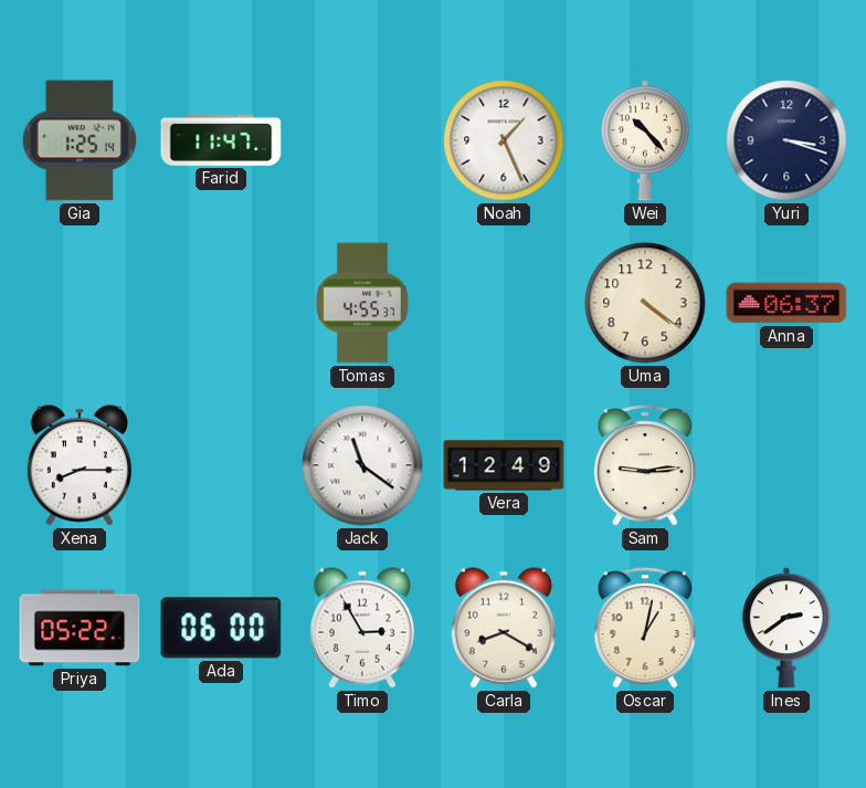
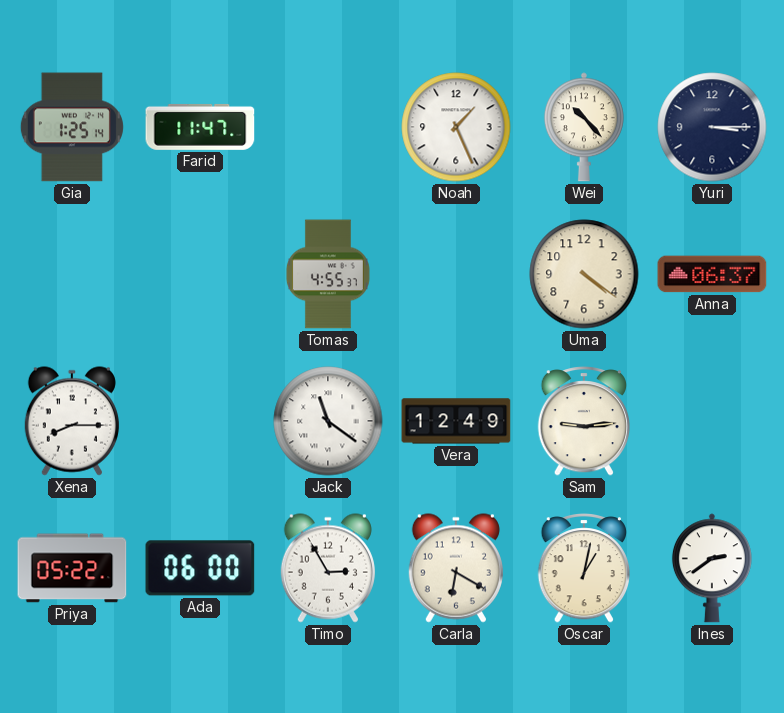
Yuri: 3:18 -> 3:15 (712, 127)
Carla: 8:20 -> 6:20 (456, 568)
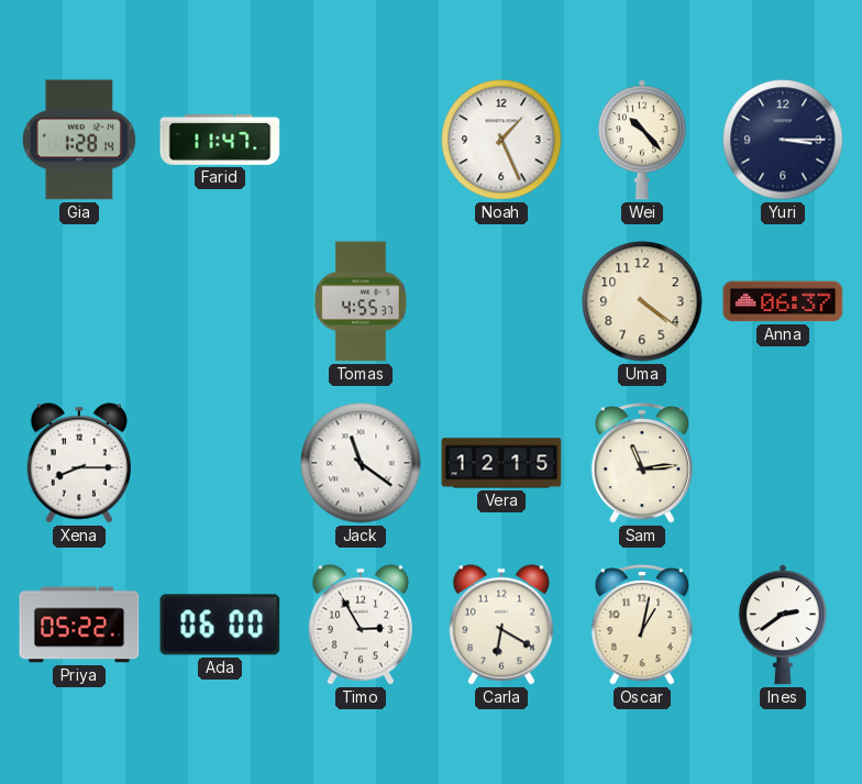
Gia: 1:25 -> 1:28 (79, 140)
Vera: 12:49 -> 12:15 (501, 463)
Sam: 9:14 -> 11:14 (641, 464)
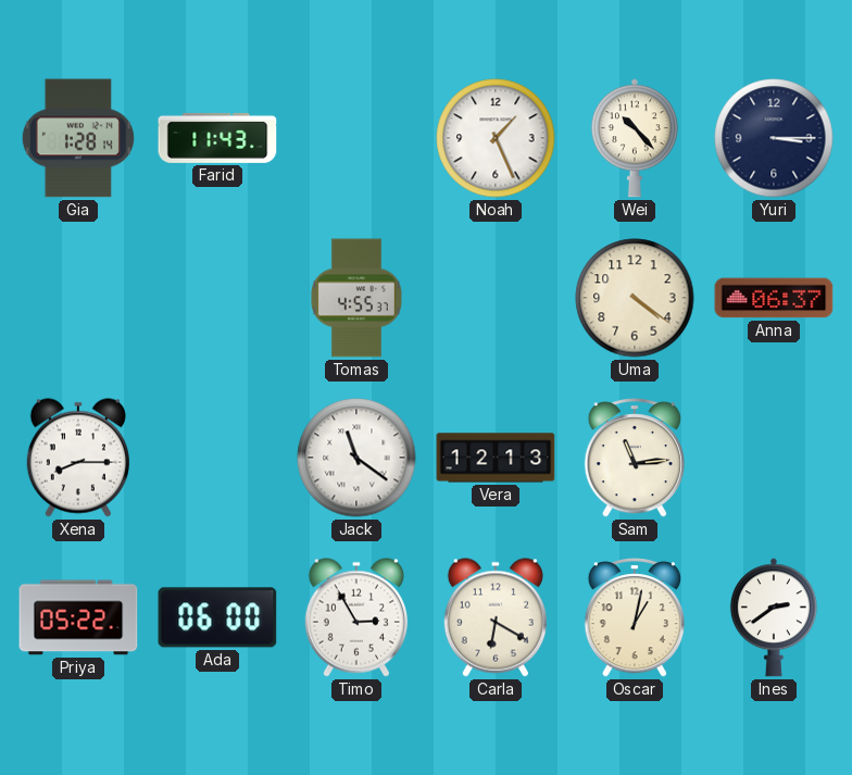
Farid: 11:47 -> 11:43 (217, 138)
Vera: 12:15 -> 12:13 (496, 458)
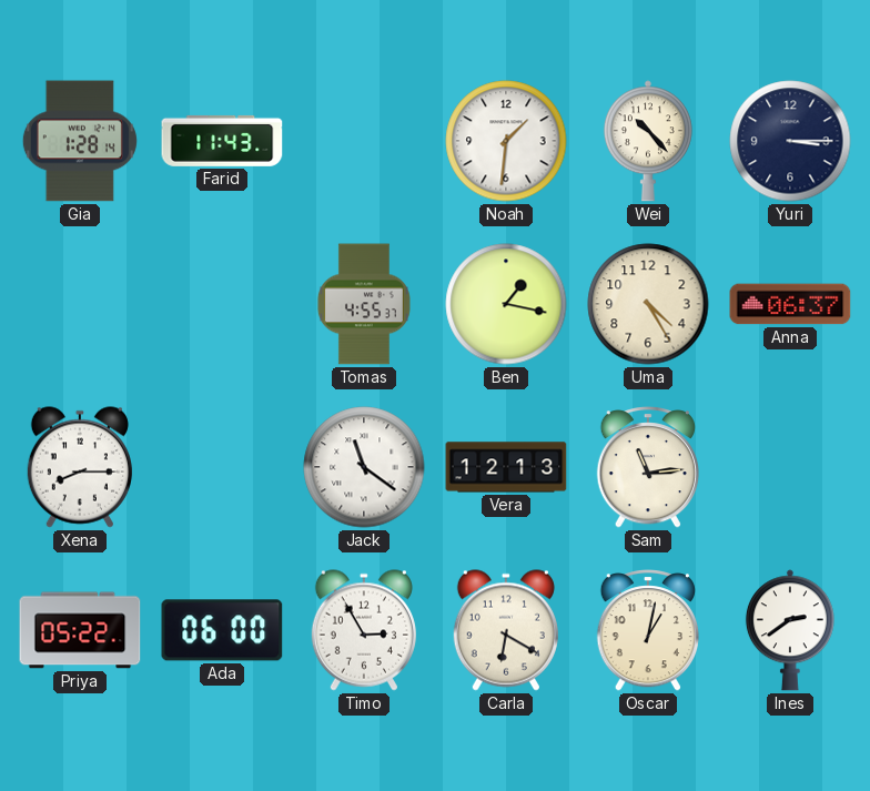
Noah: 1:26 -> 1:31 (506, 141)
Ben: none -> 1:17 (506, 304)
Uma: 4:21 -> 4:25 (648, 304)
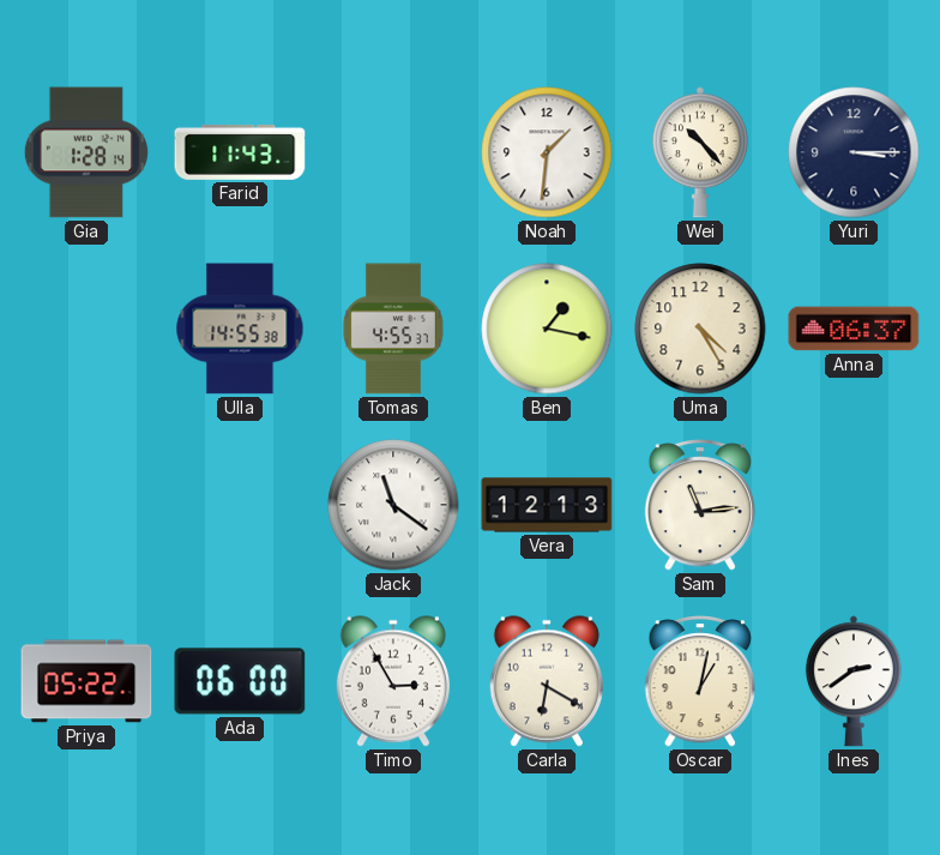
Ulla: none -> 14:55 (240, 329)
Xena: 8:15 -> none (80, 467)
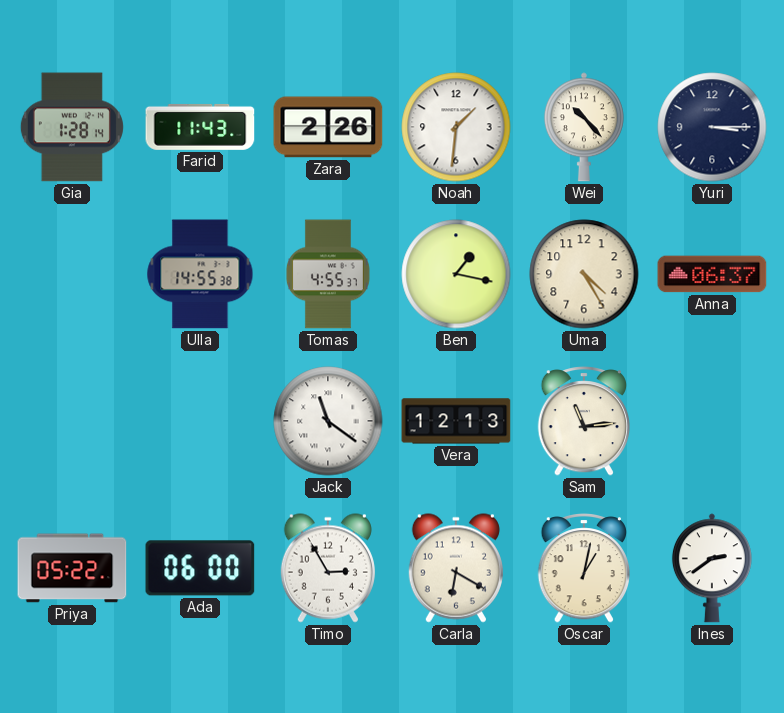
Zara: none -> 2:26 (328, 127)
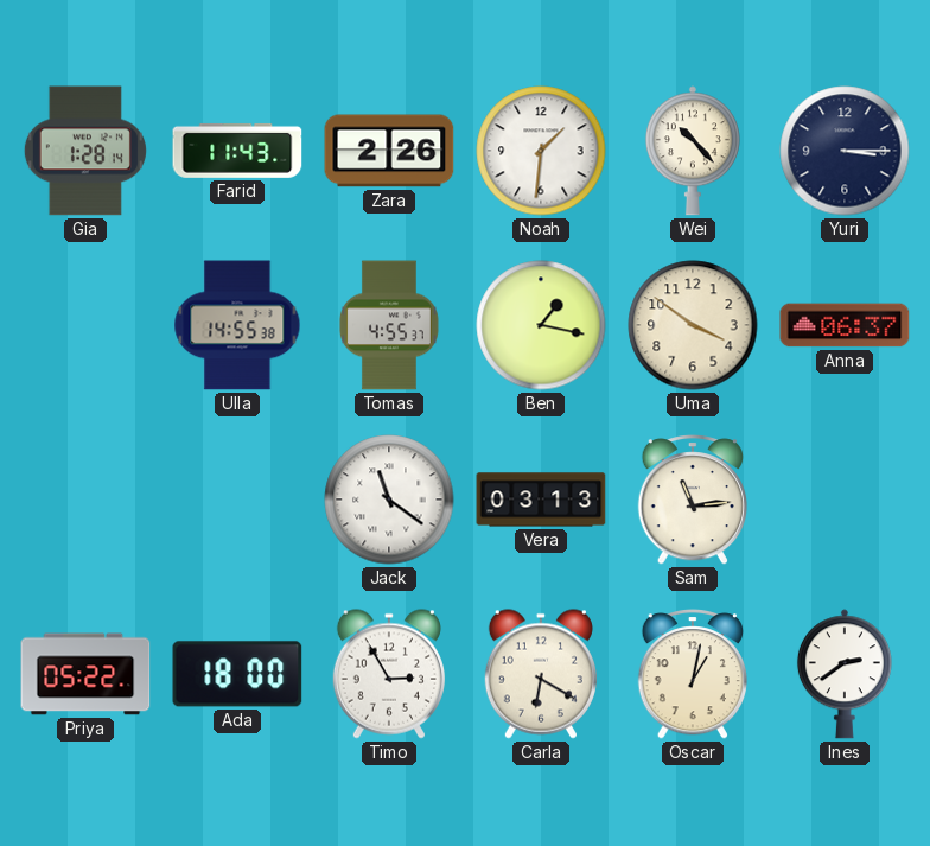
Uma: 4:25 -> 3:51 (693, 325)
Vera: 12:13 -> 03:13 (541, 500)
Ada: 06:00 -> 18:00 (237, 674)
